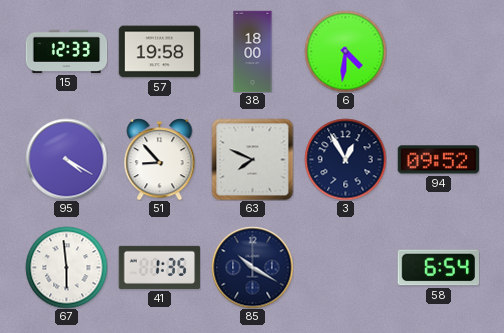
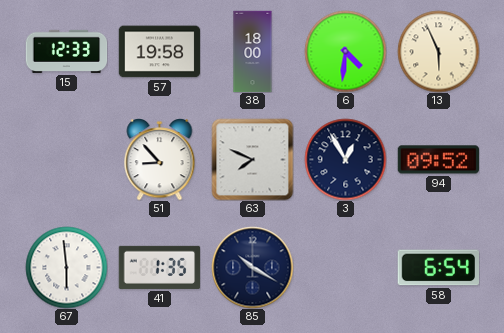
13: none -> 5:56 (438, 51)
95: 4:20 -> none (66, 159)
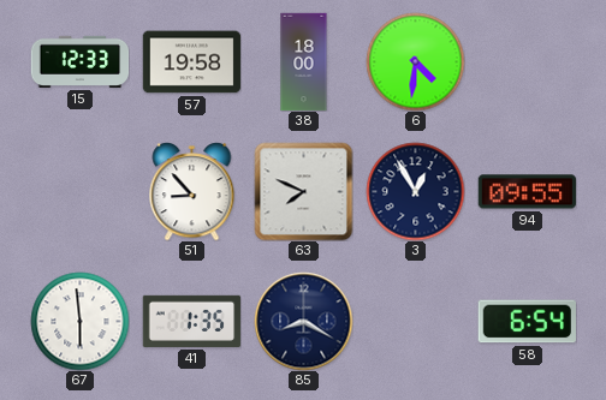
13: 5:56 -> none (438, 51)
94: 09:52 -> 09:55 (527, 192)
85: 10:20 -> 8:20 (303, 321)
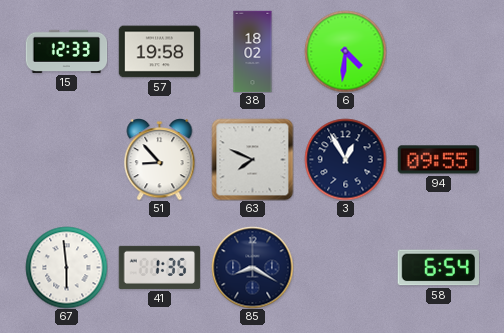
38: 18:00 -> 18:02 (253, 51)
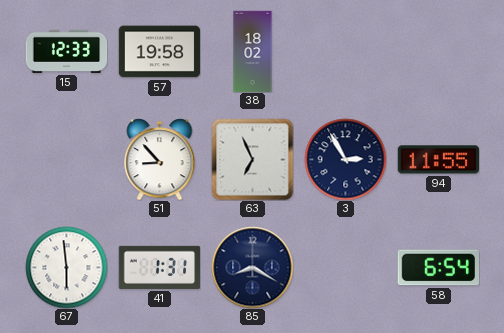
6: 4:31 -> none (345, 51)
63: 7:49 -> 6:56 (252, 159)
3: 12:55 -> 2:55 (345, 159)
94: 09:55 -> 11:55 (438, 160)
41: 1:35 -> 1:31 (159, 267)
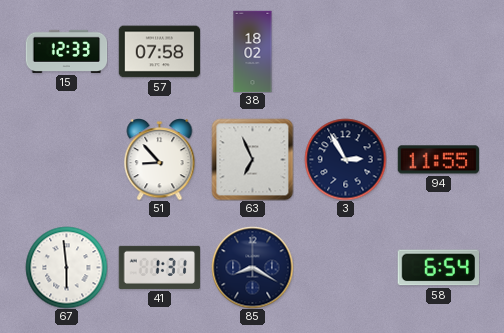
57: 19:58 -> 07:58 (159, 52)
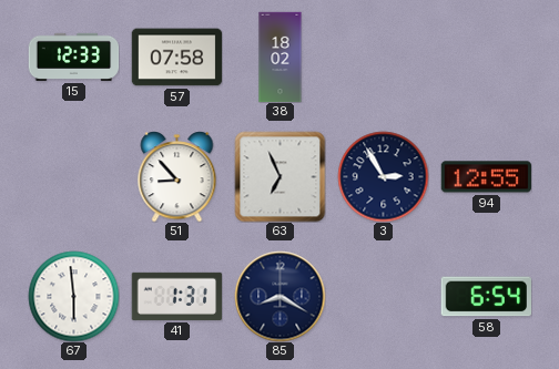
94: 11:55 -> 12:55 (486, 177)
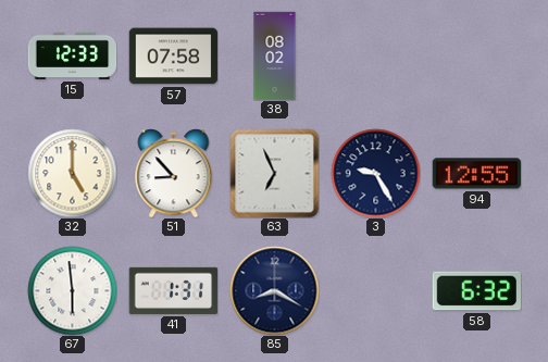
38: 18:02 -> 08:02 (275, 55)
32: none -> 5:00 (72, 173)
3: 2:55 -> 9:25 (375, 173)
58: 6:54 -> 6:32 (476, 291)
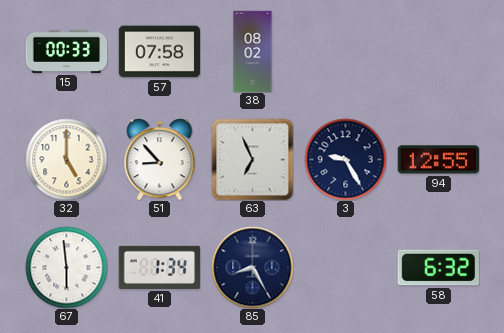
15: 12:33 -> 00:33 (66, 51)
41: 1:31 -> 1:34 (159, 267)
85: 8:20 -> 8:25 (252, 267)
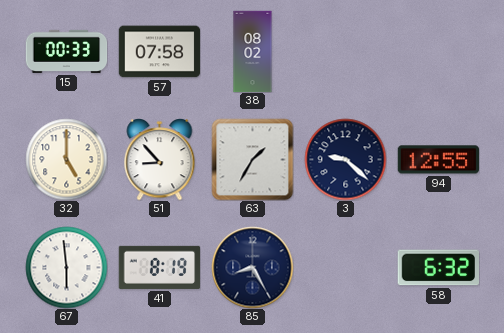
63: 6:56 -> 1:35 (252, 159)
3: 9:25 -> 9:22 (345, 159)
41: 1:34 -> 8:19 (159, 267)
